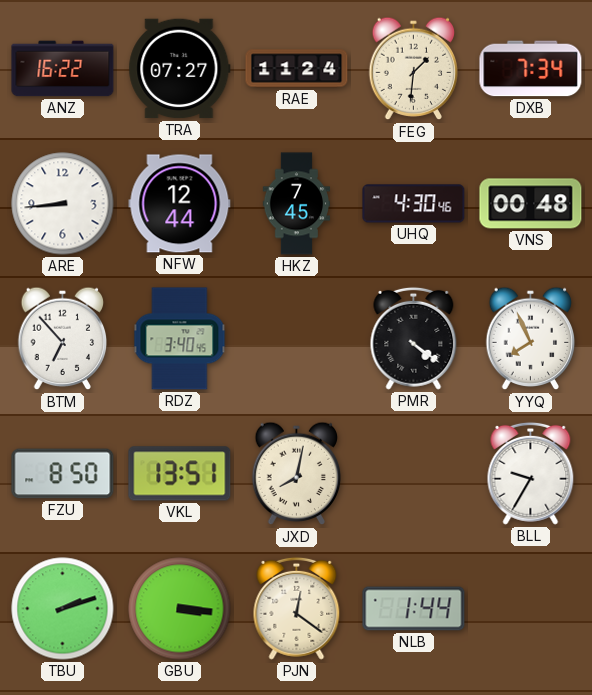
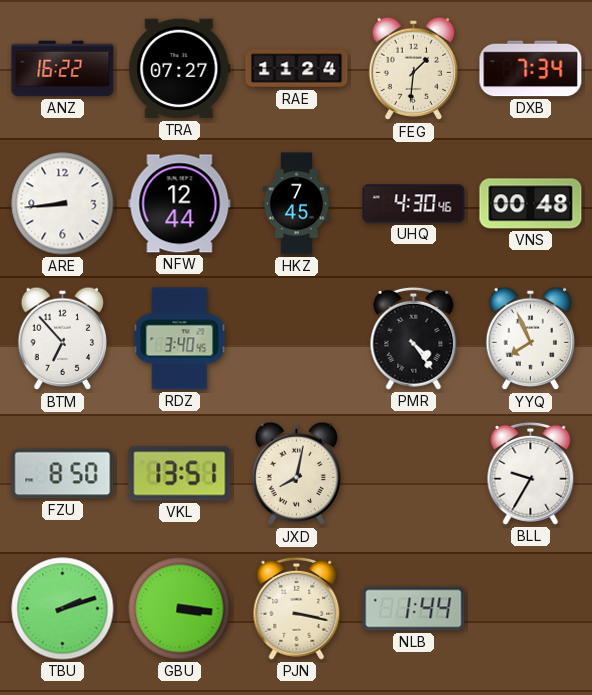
PMR: 4:21 -> 4:24 (414, 338)
PJN: 12:21 -> 3:17 (297, 608)
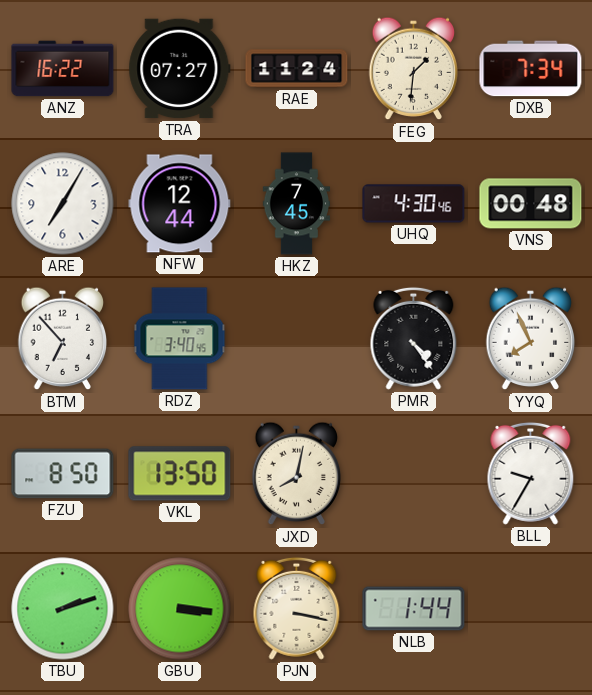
ARE: 8:44 -> 7:05 (63, 204)
VKL: 13:51 -> 13:50 (180, 474)
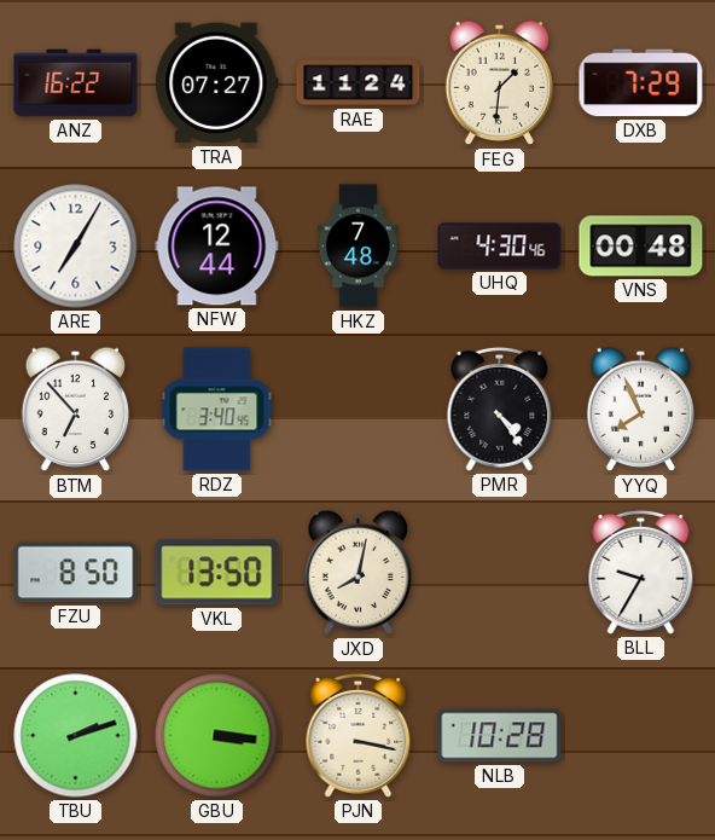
DXB: 7:34 -> 7:29 (641, 83)
HKZ: 7:45 -> 7:48 (359, 247)
NLB: 1:44 -> 10:28 (500, 736)
